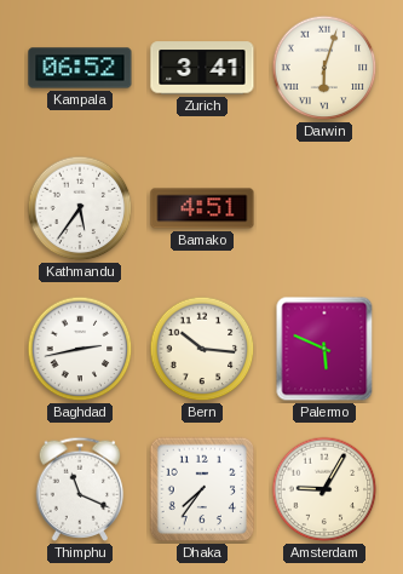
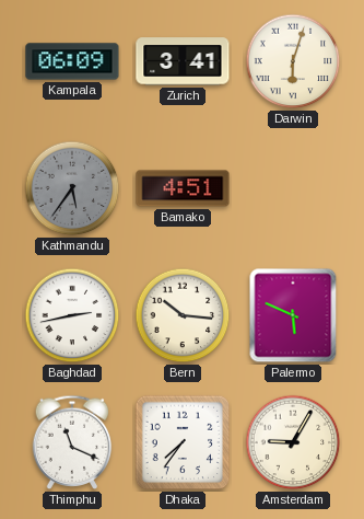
Kampala: 06:52 -> 06:09 (72, 61)
Kathmandu dial: white -> grey (72, 188)
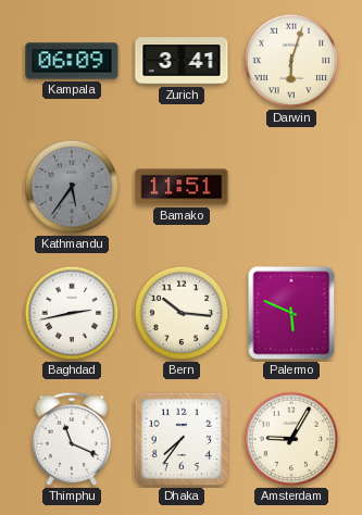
Bamako: 4:51 -> 11:51 (182, 187)
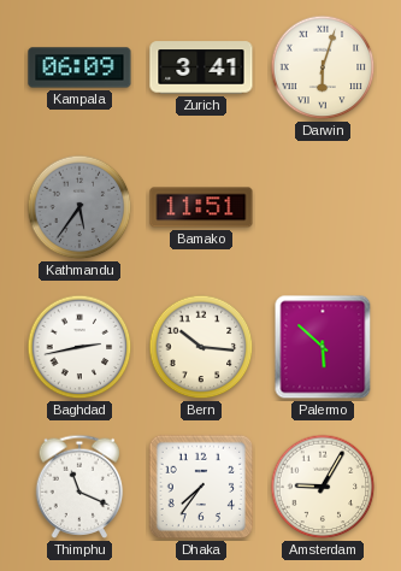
Palermo: 5:49 -> 5:52 (323, 347)
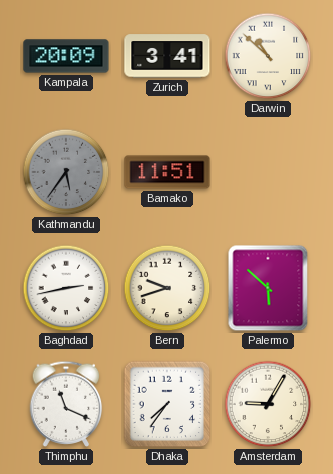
Kampala: 06:09 -> 20:09 (66, 56)
Darwin: 6:03 -> 10:52 (268, 56)
Bern: 10:16 -> 9:42 (167, 288)
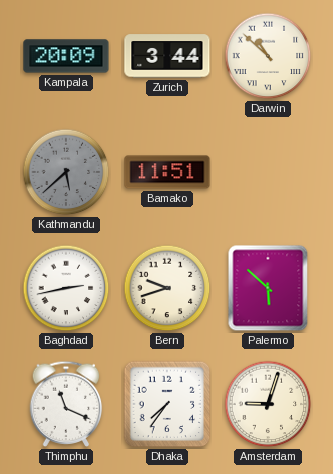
Zurich: 3:41 -> 3:44 (167, 56)
Kathmandu: 5:36 -> 5:38 (66, 172)
Amsterdam: 9:05 -> 9:03 (268, 404)
